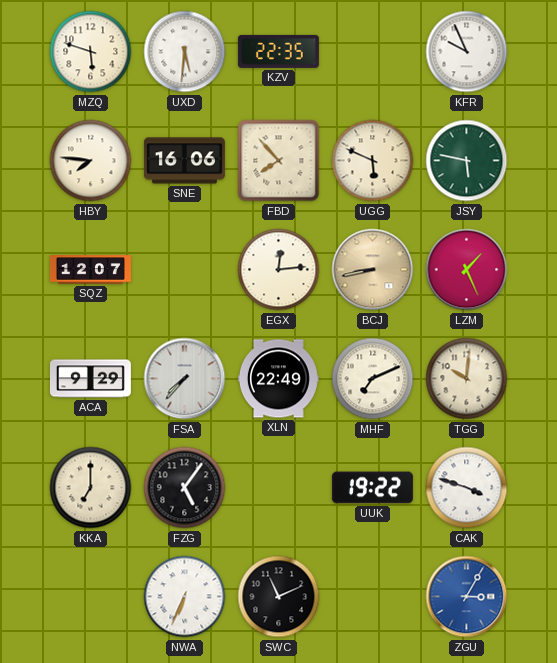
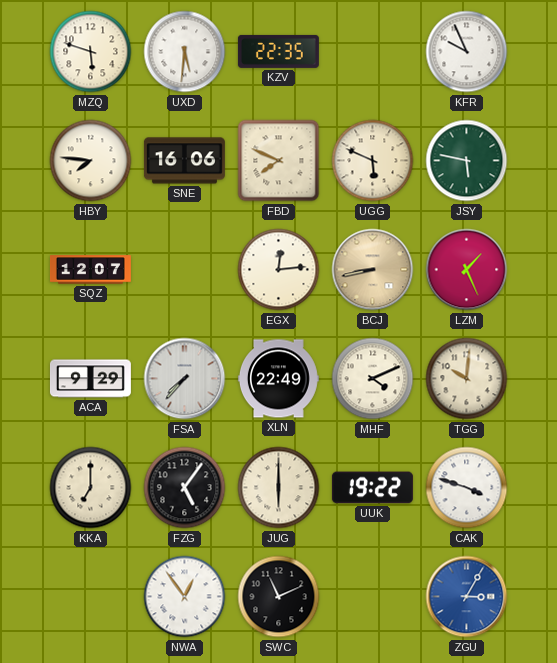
FBD: 7:53 -> 7:49 (279, 161)
MHF: 7:11 -> 4:11 (373, 379)
JUG: none -> 6:00 (279, 488)
NWA: 6:34 -> 12:54 (185, 597)
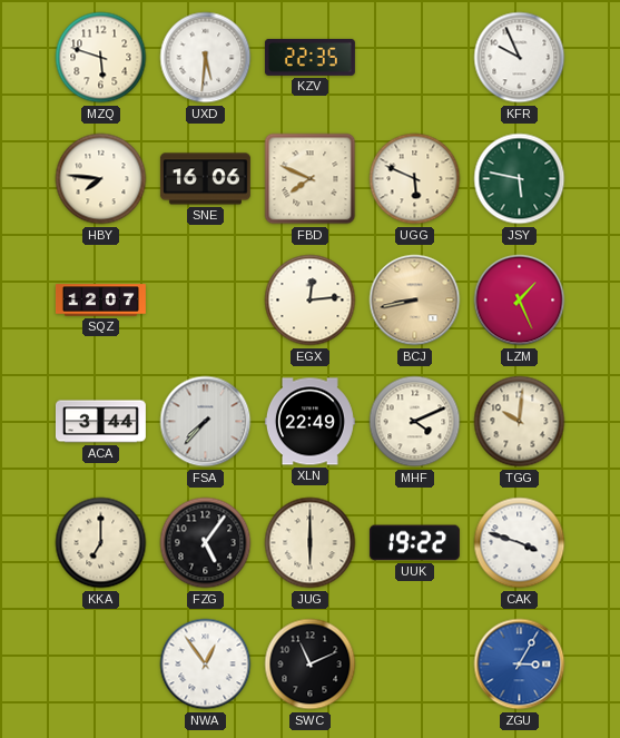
ACA: 9:29 -> 3:44 (100, 422)
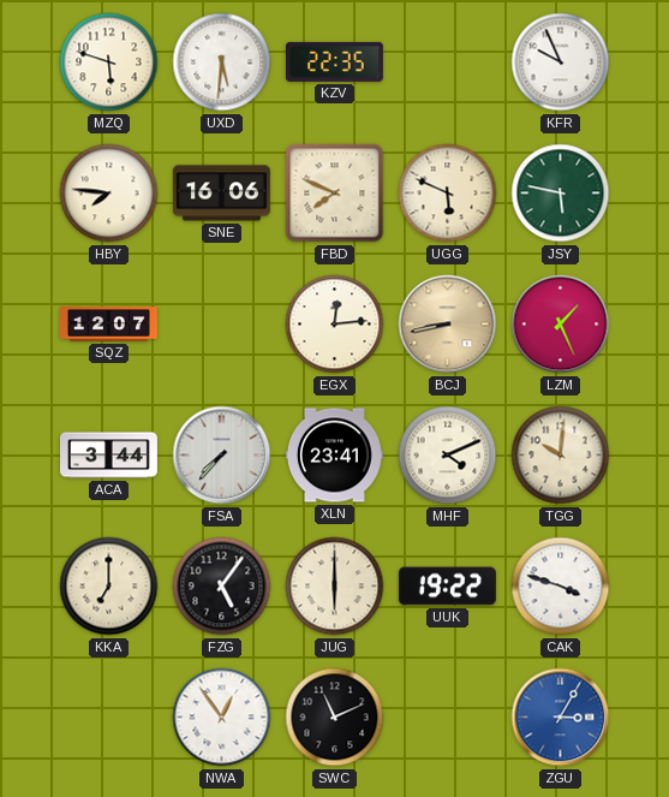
XLN: 22:49 -> 23:41 (334, 456)
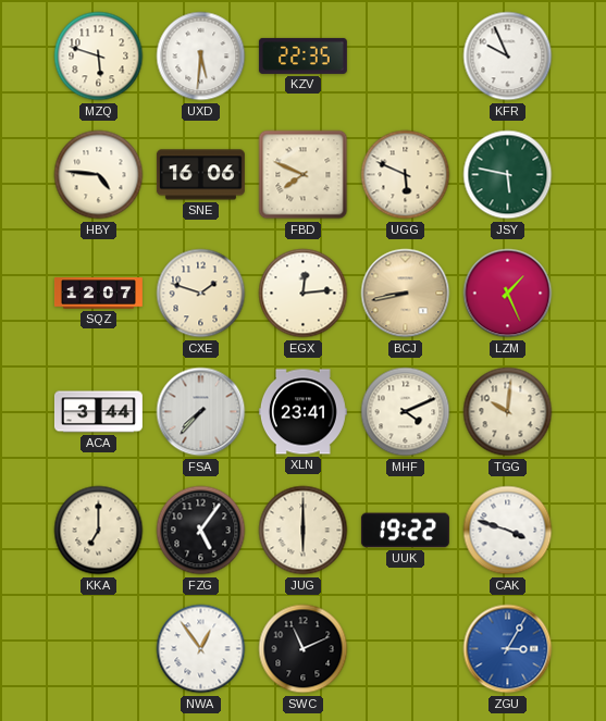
HBY: 7:46 -> 4:46 (99, 175)
CXE: none -> 1:48 (201, 294)
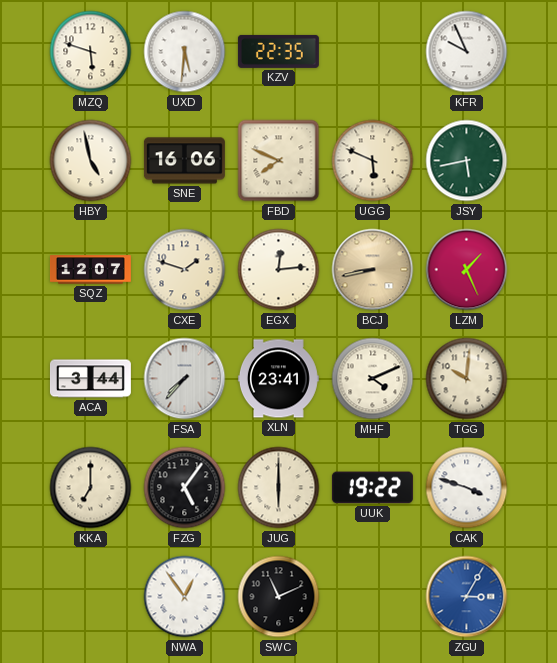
HBY: 4:46 -> 4:58 (91, 161)
JSY: 5:47 -> 5:43 (467, 161)
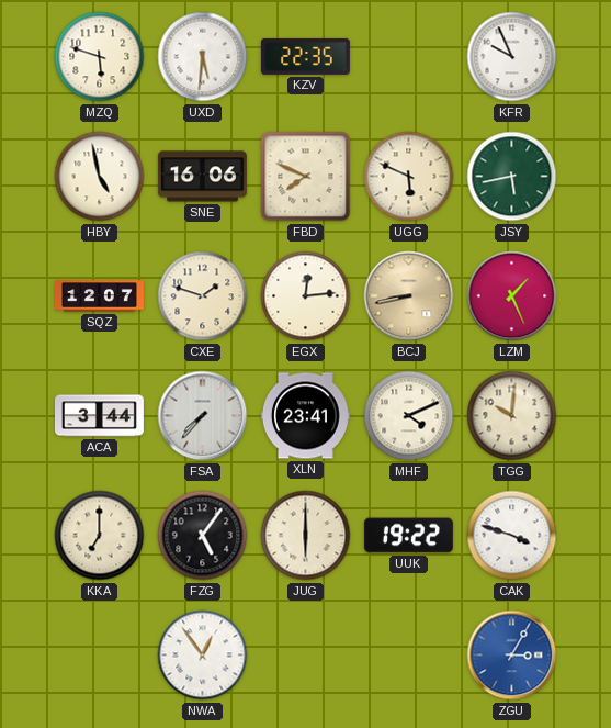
SWC: 11:11 -> none (279, 597)
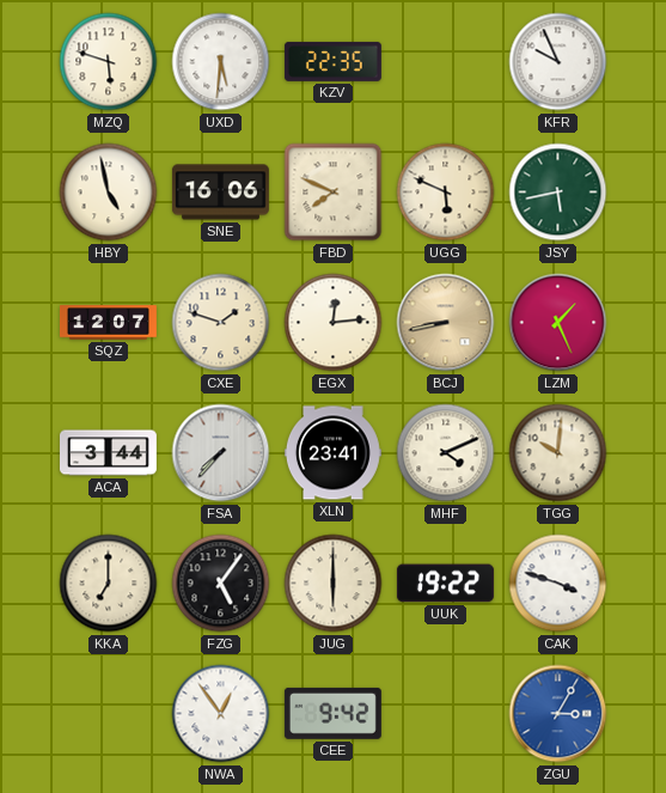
CEE: none -> 9:42 (332, 713)
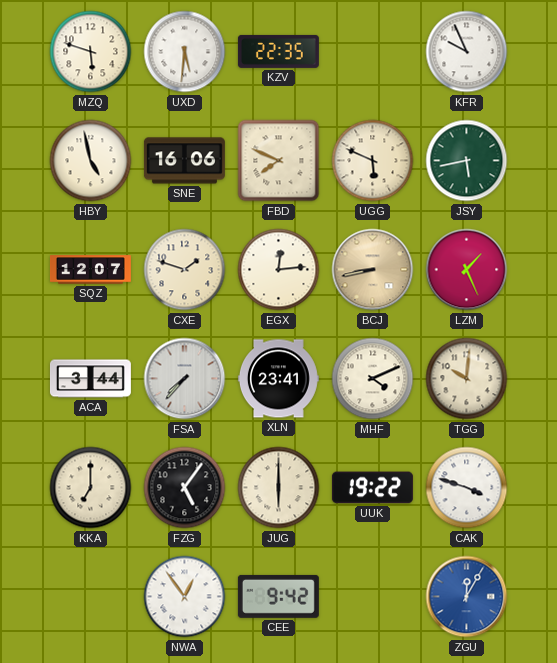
ZGU: 3:05 -> 12:05 (467, 597)
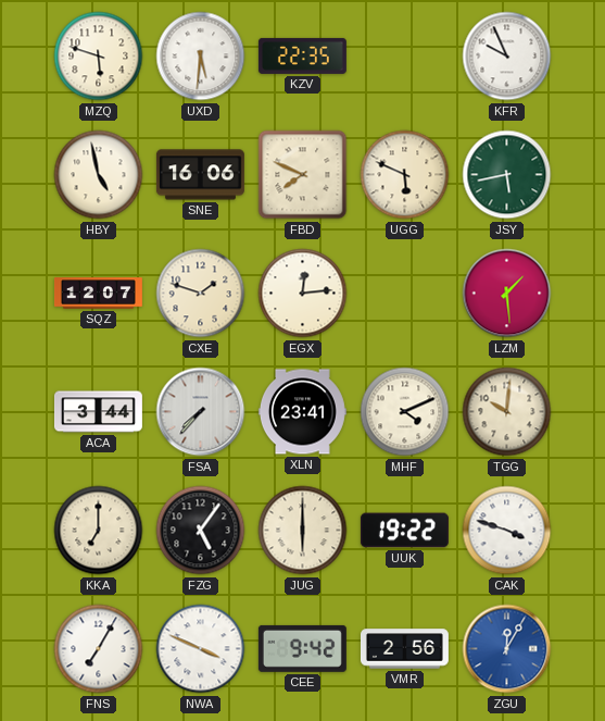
BCJ: 8:43 -> none (373, 270)
LZM: 1:26 -> 1:29 (507, 294)
FNS: none -> 7:05 (99, 649)
NWA: 12:54 -> 3:49 (201, 649)
VMR: none -> 2:56 (404, 649)
